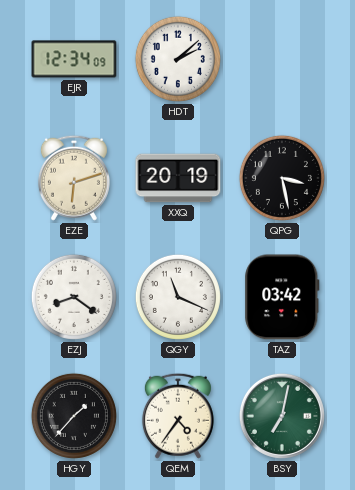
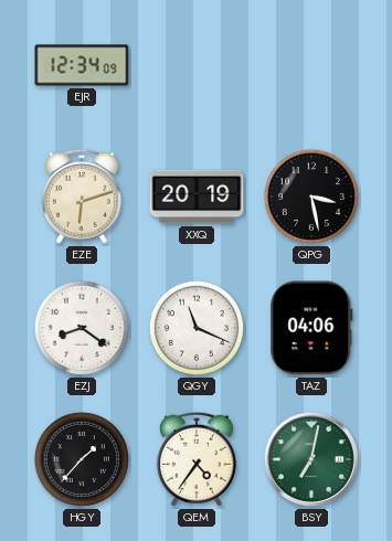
HDT: 2:08 -> none (178, 59)
TAZ: 03:42 -> 04:06 (311, 328)
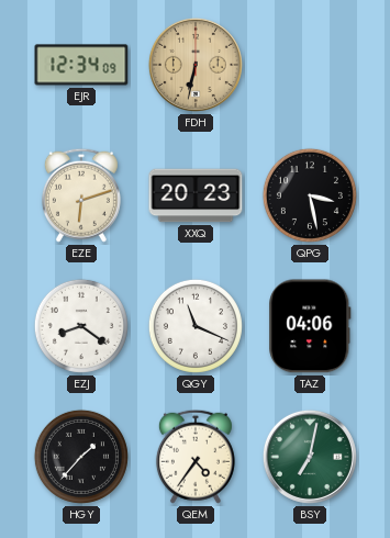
FDH: none -> 6:32 (196, 65)
XXQ: 20:19 -> 20:23 (196, 195)
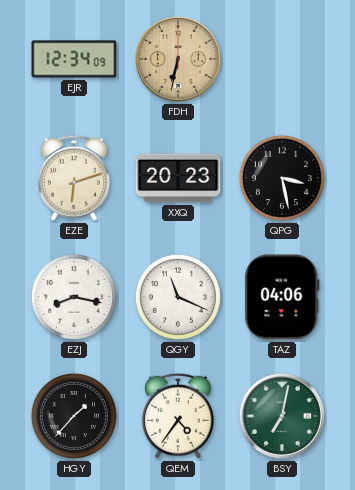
EZJ: 8:21 -> 8:17 (74, 297)
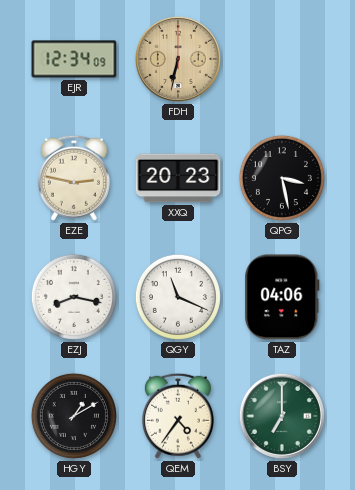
EZE: 6:12 -> 2:47 (74, 178)
HGY: 1:37 -> 1:10 (74, 416)
BSY: 7:02 -> 7:00 (282, 416)
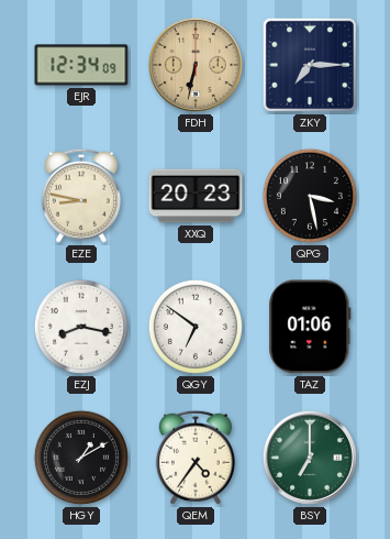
ZKY: none -> 7:15 (310, 65)
EZE: 2:47 -> 8:47 (81, 196)
QGY: 11:19 -> 6:51 (196, 327)
TAZ: 04:06 -> 01:06 (310, 327)
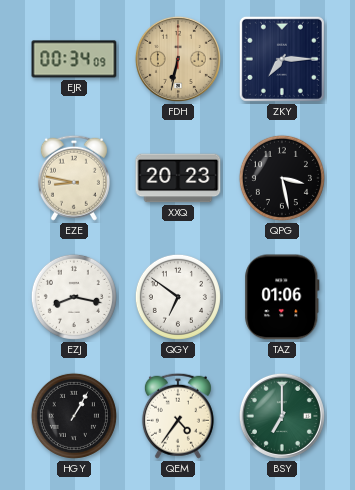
EJR: 12:34 -> 00:34 (74, 59)
HGY: 1:10 -> 1:05 (74, 416)
